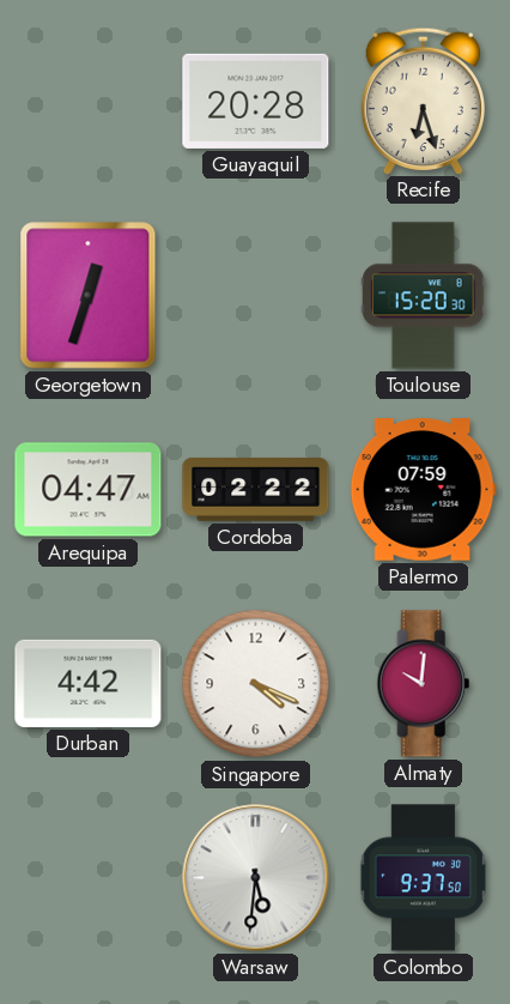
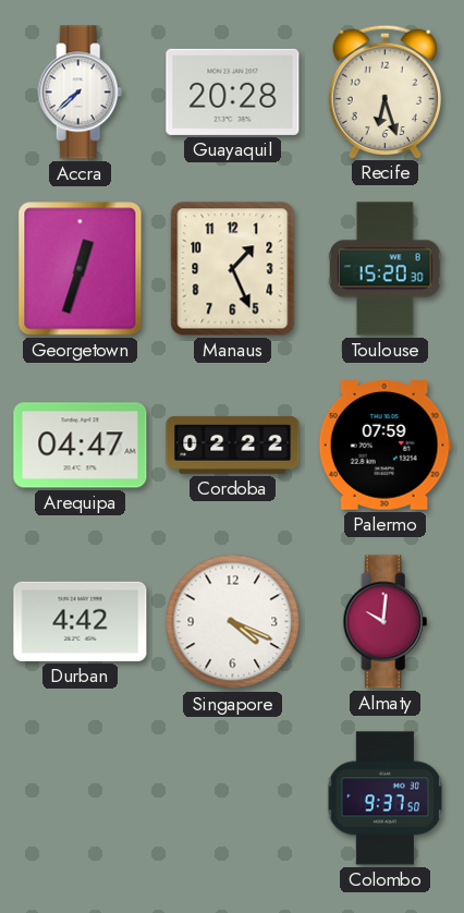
Accra: none -> 7:38 (81, 93)
Manaus: none -> 1:26 (233, 269)
Warsaw: 5:31 -> none (256, 878)
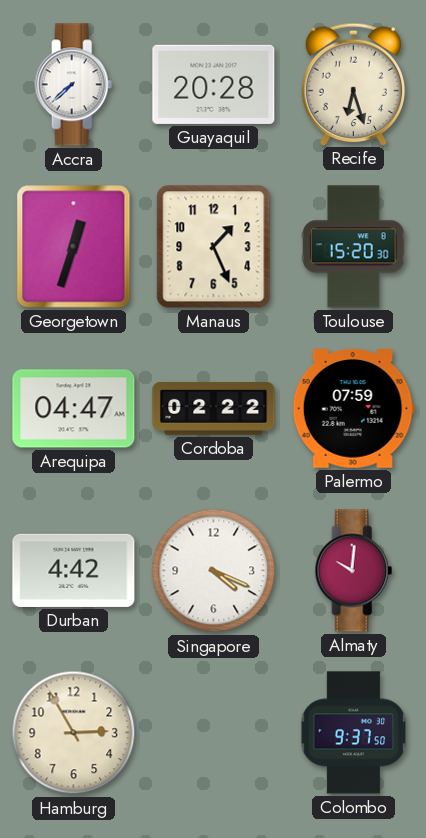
Hamburg: none -> 2:55 (74, 733)
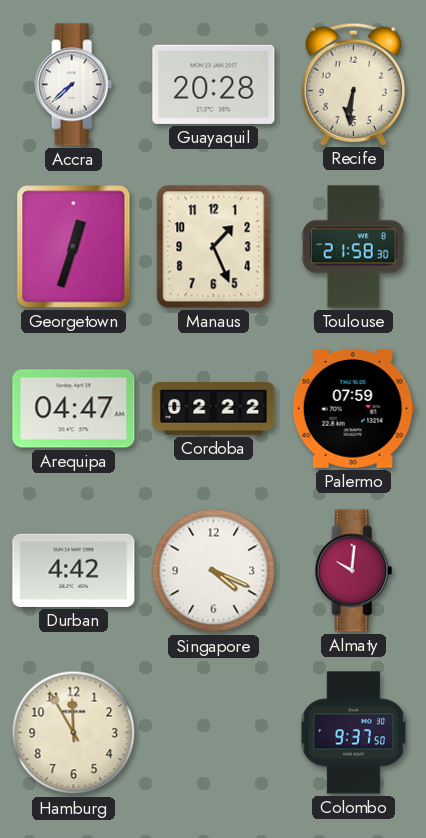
Recife: 6:27 -> 6:31 (353, 84)
Toulouse: 15:20 -> 21:58 (354, 247)
Hamburg: 2:55 -> 11:55 (74, 733)
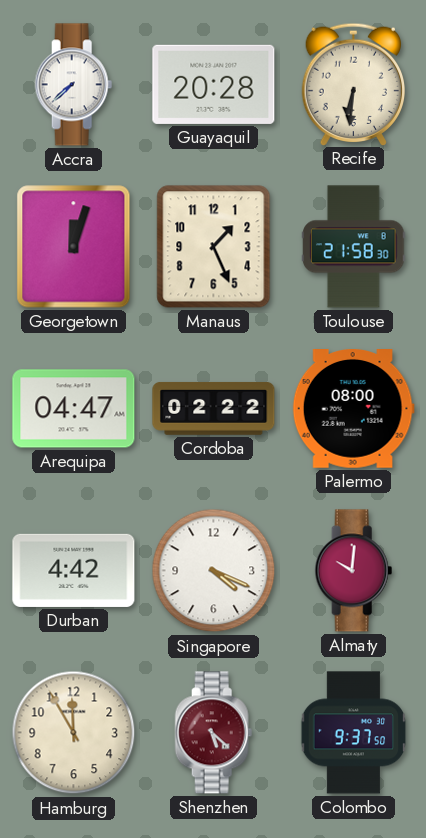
Georgetown: 12:33 -> 12:03 (74, 247)
Palermo: 07:59 -> 08:00 (353, 409)
Shenzhen: none -> 5:22 (214, 733)
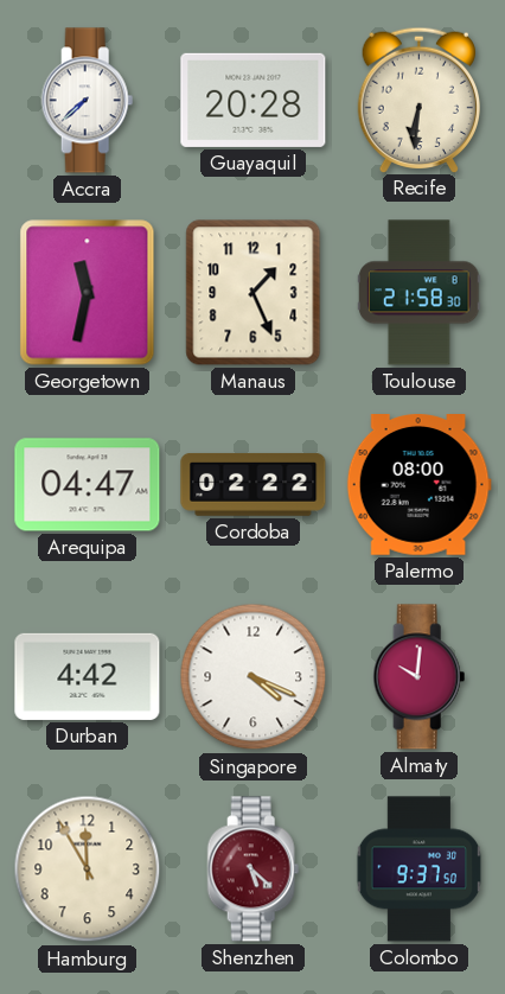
Georgetown: 12:03 -> 11:32 (88, 293)
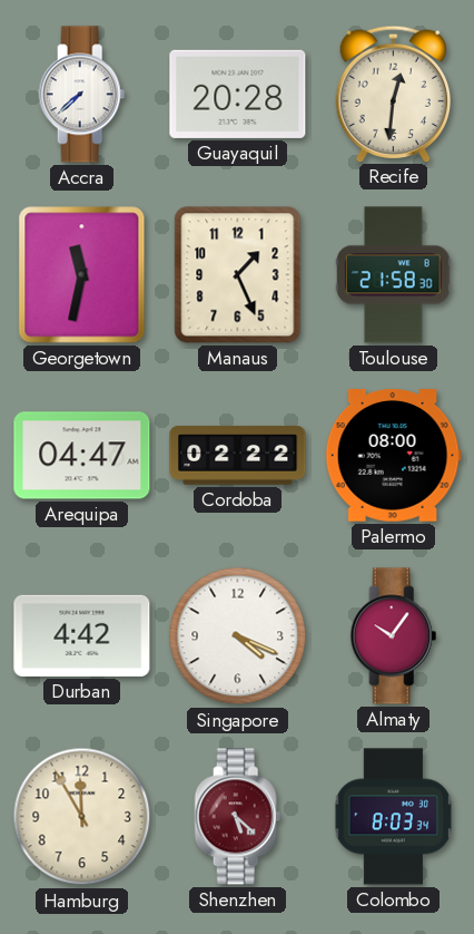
Recife: 6:31 -> 12:31 (393, 94)
Almaty: 10:01 -> 10:06 (394, 636)
Colombo: 9:37 -> 8:03 (394, 817)
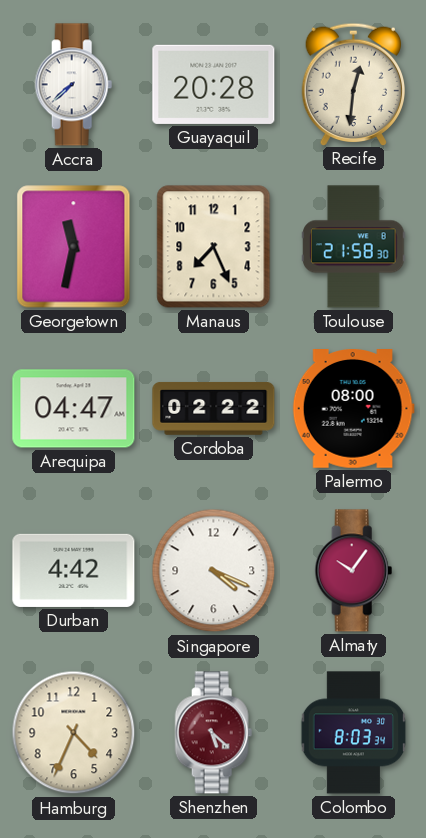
Manaus: 1:26 -> 7:26 (214, 247)
Hamburg: 11:55 -> 4:34 (74, 733)
